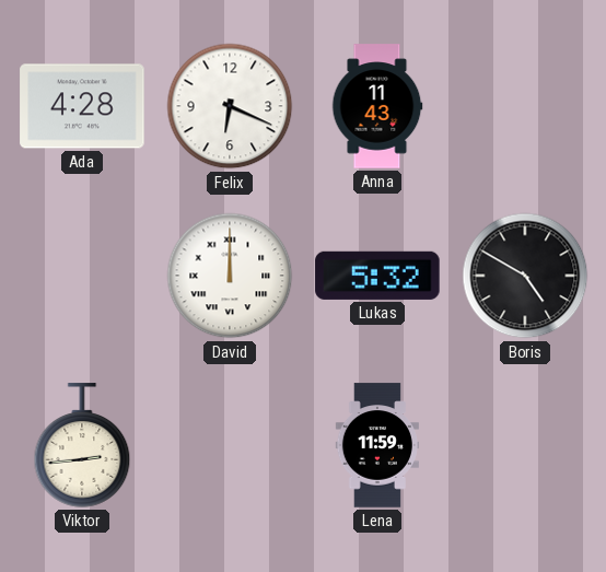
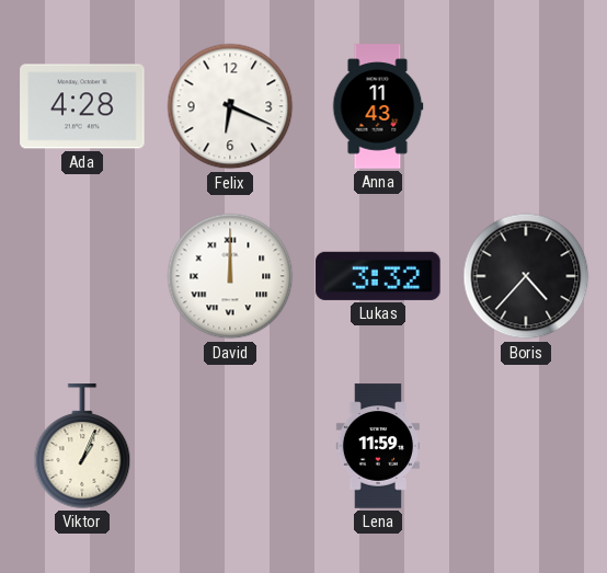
Lukas: 5:32 -> 3:32 (378, 276)
Boris: 4:50 -> 4:37 (526, 276)
Viktor: 2:44 -> 1:04 (82, 446)
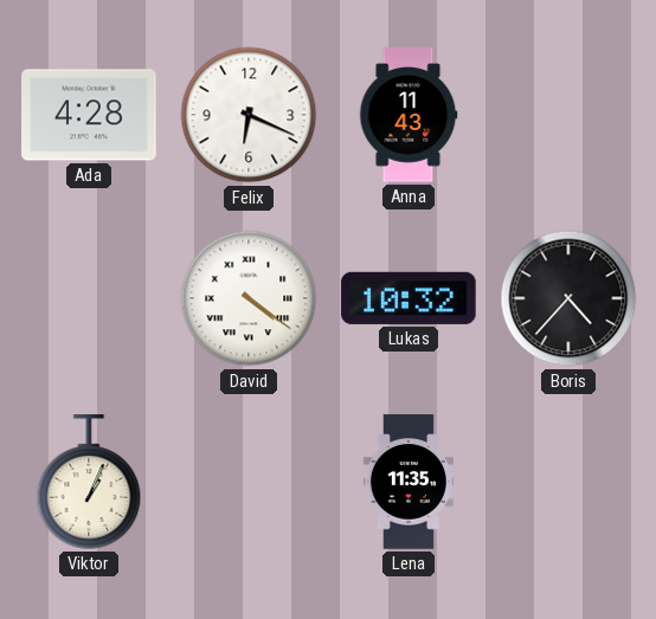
David: 12:00 -> 4:21 (249, 298)
Lukas: 3:32 -> 10:32 (409, 298)
Lena: 11:59 -> 11:35 (407, 482)
